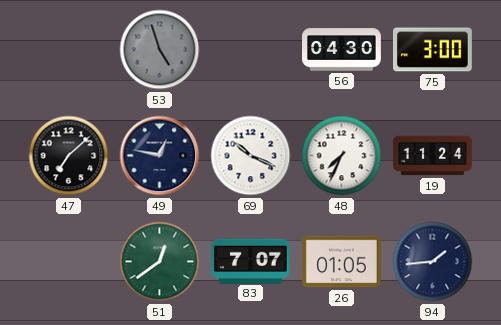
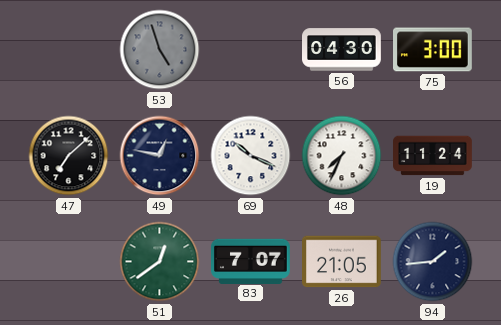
26: 01:05 -> 21:05 (342, 262)
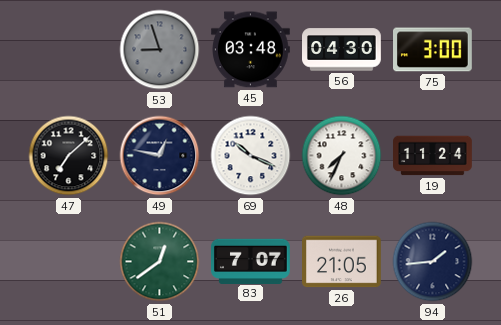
53: 4:57 -> 8:57 (160, 50)
45: none -> 03:48 (251, 50)
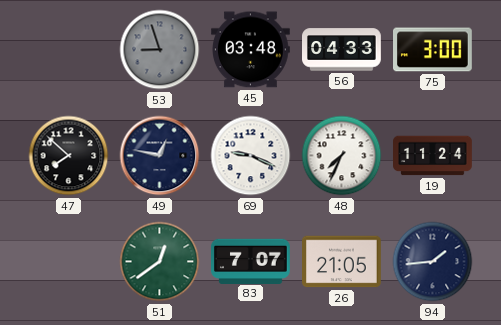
56: 04:30 -> 04:33 (342, 50)
47: 7:08 -> 7:52 (69, 156)
69: 10:19 -> 9:19 (251, 156)
